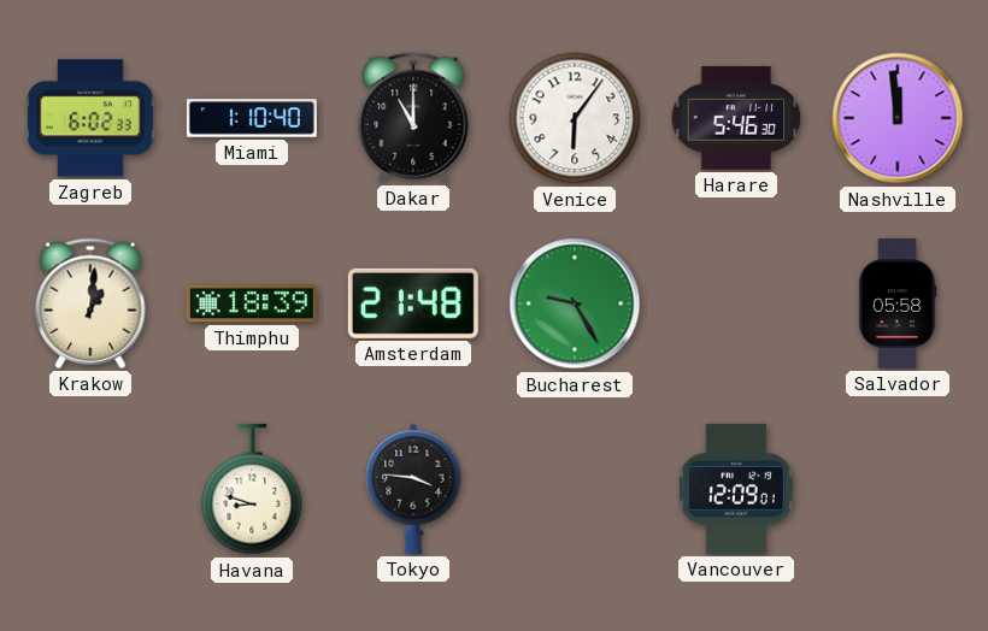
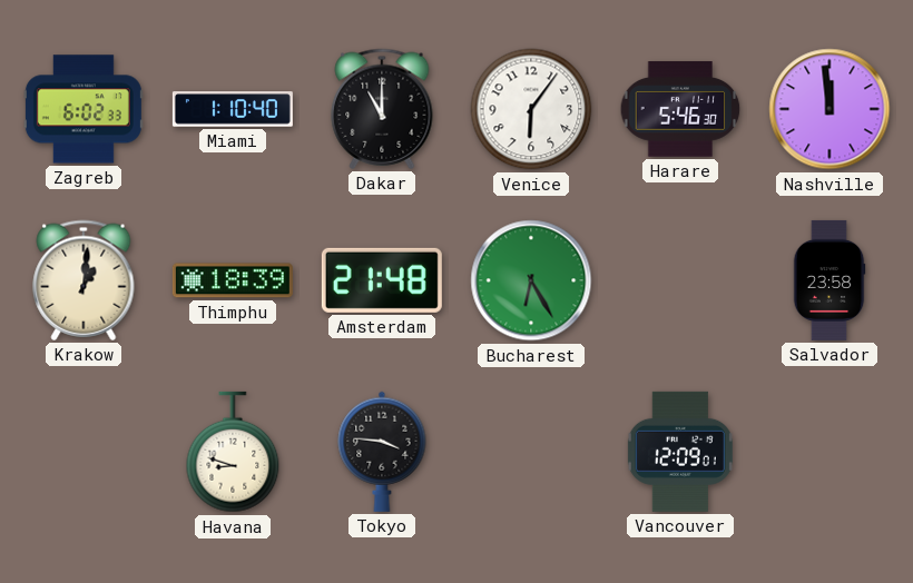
Bucharest: 9:25 -> 6:25 (531, 280)
Salvador: 05:58 -> 23:58 (829, 280)
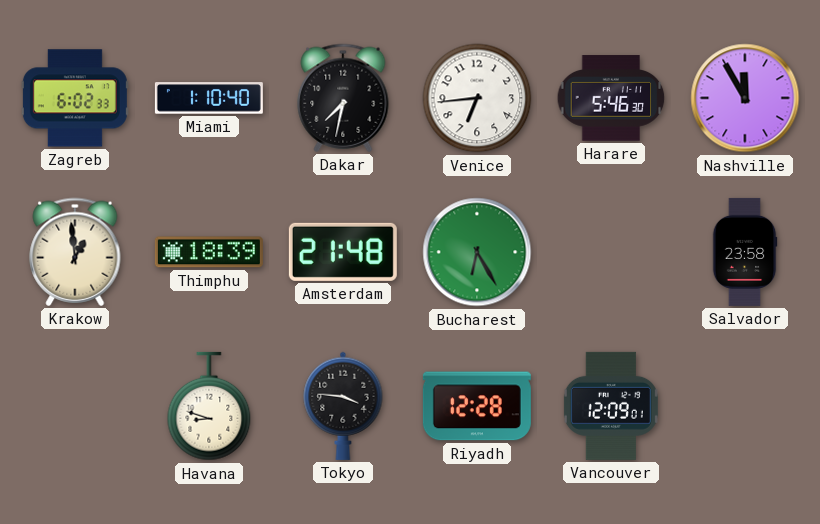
Dakar: 11:00 -> 7:32 (343, 98)
Venice: 6:06 -> 6:44 (477, 98)
Nashville: 11:59 -> 11:55 (745, 98)
Krakow: 1:01 -> 12:59 (75, 252)
Riyadh: none -> 12:28 (477, 406)
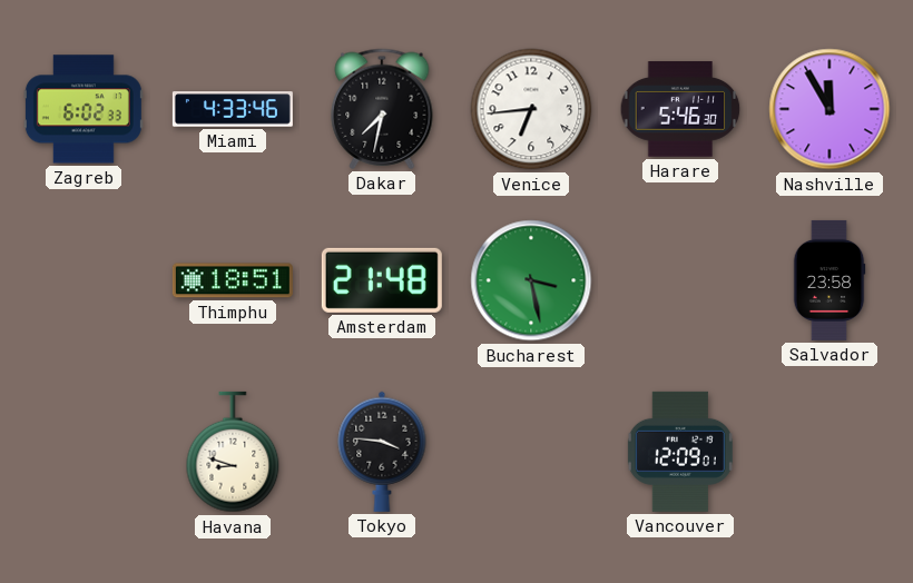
Miami: 1:10 -> 4:33 (233, 109)
Krakow: 12:59 -> none (75, 252)
Thimphu: 18:39 -> 18:51 (233, 280)
Bucharest: 6:25 -> 3:28 (531, 280)
Riyadh: 12:28 -> none (477, 406)
